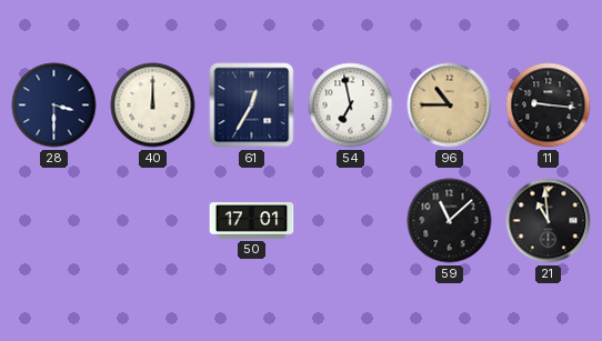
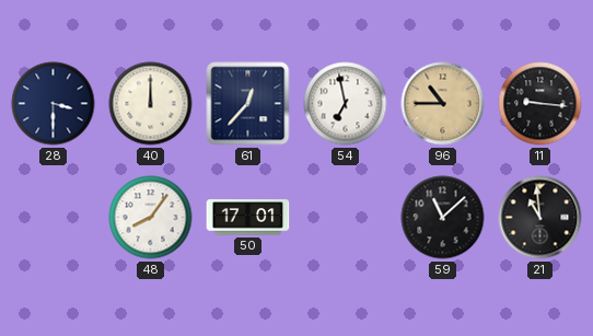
61: 12:35 -> 12:37 (248, 104)
48: none -> 8:06 (151, 218)
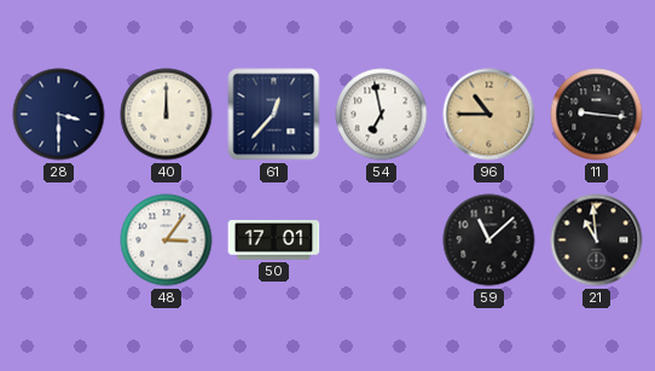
48: 8:06 -> 3:06 (167, 240)
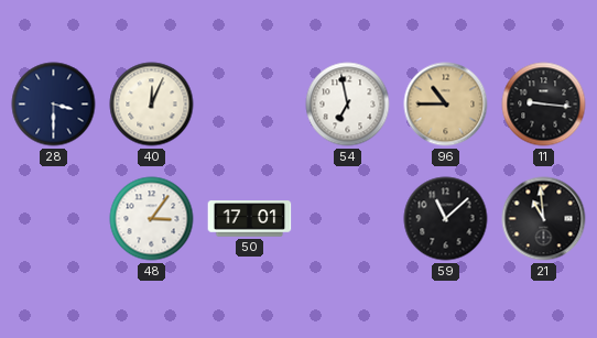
40: 12:00 -> 12:04 (152, 105)
61: 12:37 -> none (274, 115)
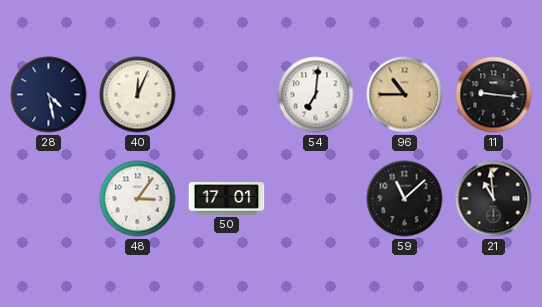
28: 3:30 -> 4:28 (49, 95)
54: 6:58 -> 7:01 (316, 95)
